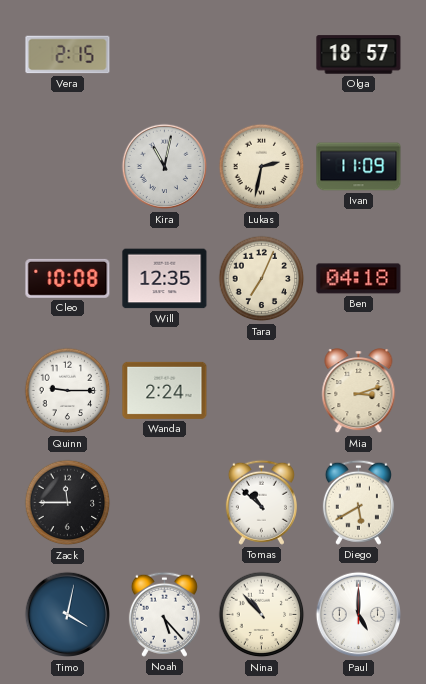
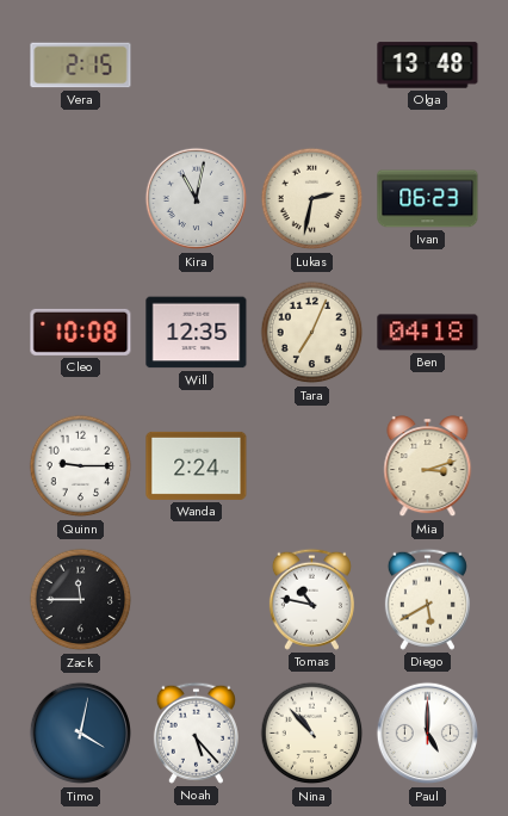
Olga: 18:57 -> 13:48 (428, 66)
Ivan: 11:09 -> 06:23 (428, 199)
Tomas: 10:52 -> 10:47 (311, 599)
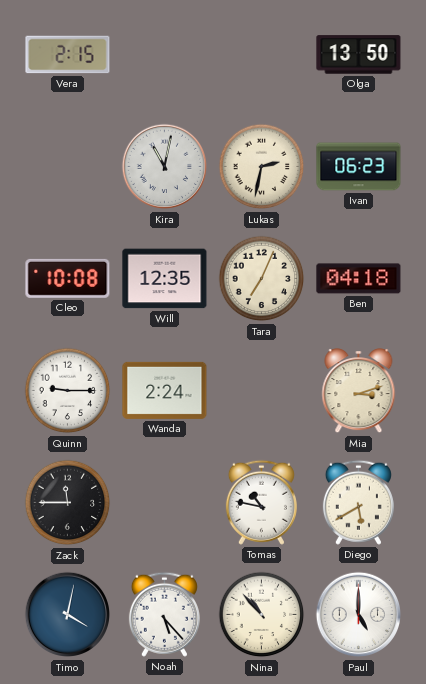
Olga: 13:48 -> 13:50 (359, 55)
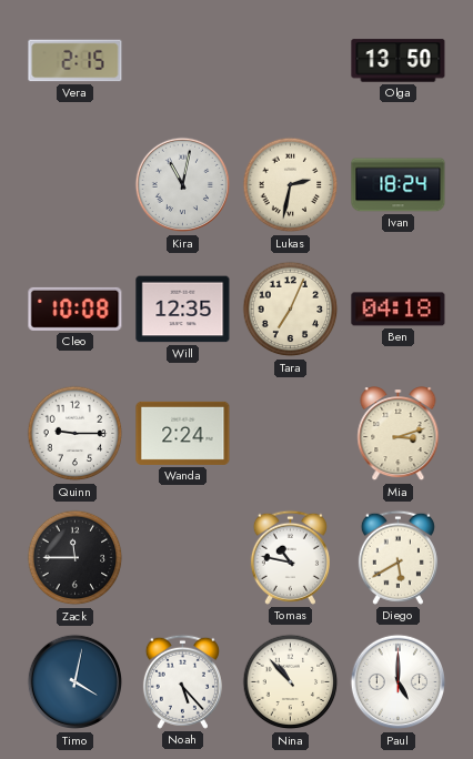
Ivan: 06:23 -> 18:24 (399, 185)
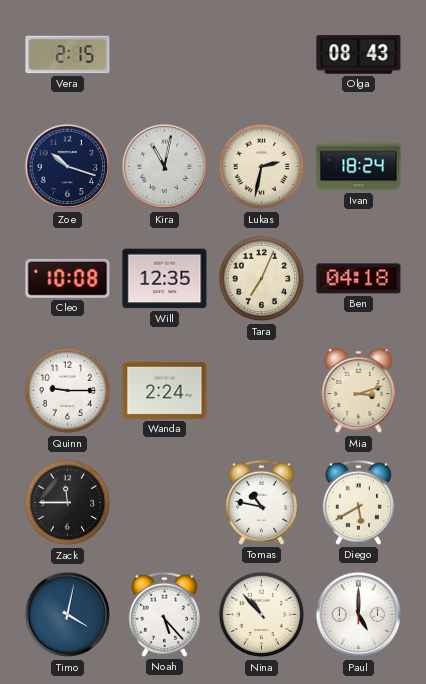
Olga: 13:50 -> 08:43 (359, 55)
Zoe: none -> 10:18 (68, 167)
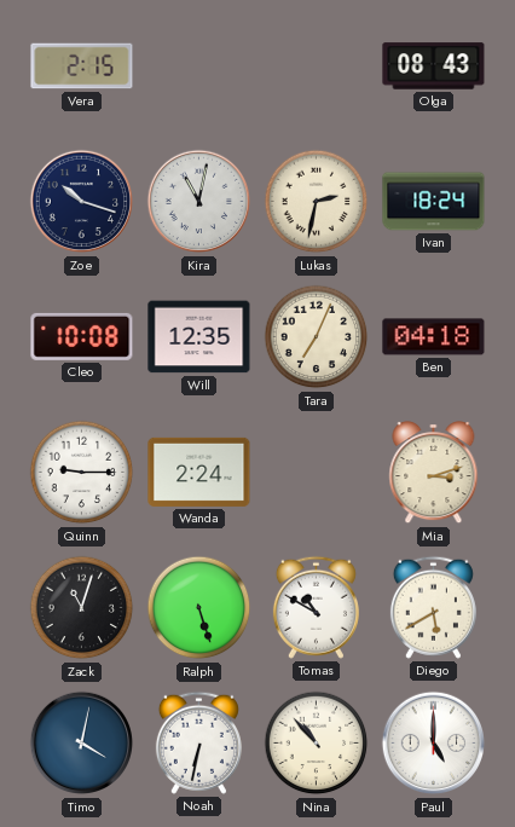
Zack: 11:45 -> 11:03 (82, 608)
Ralph: none -> 5:27 (199, 608)
Tomas: 10:47 -> 10:50 (316, 607)
Noah: 5:23 -> 6:32 (198, 742)
